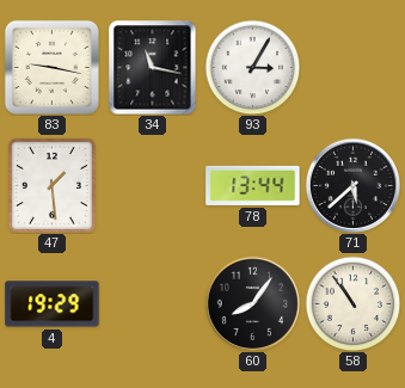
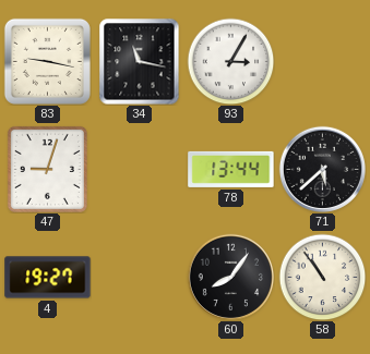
47: 1:29 -> 9:03 (47, 169)
4: 19:29 -> 19:27 (48, 278)
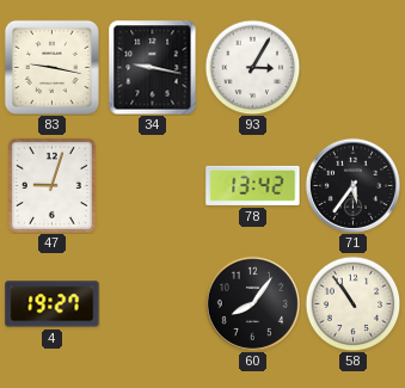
34: 11:17 -> 9:17 (153, 67)
78: 13:44 -> 13:42 (253, 185)
71: 5:38 -> 5:36 (352, 185)
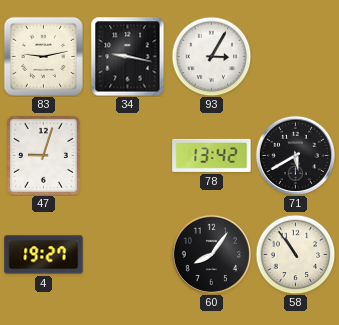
83: 9:17 -> 9:13 (43, 56)
71: 5:36 -> 5:40 (295, 155)
